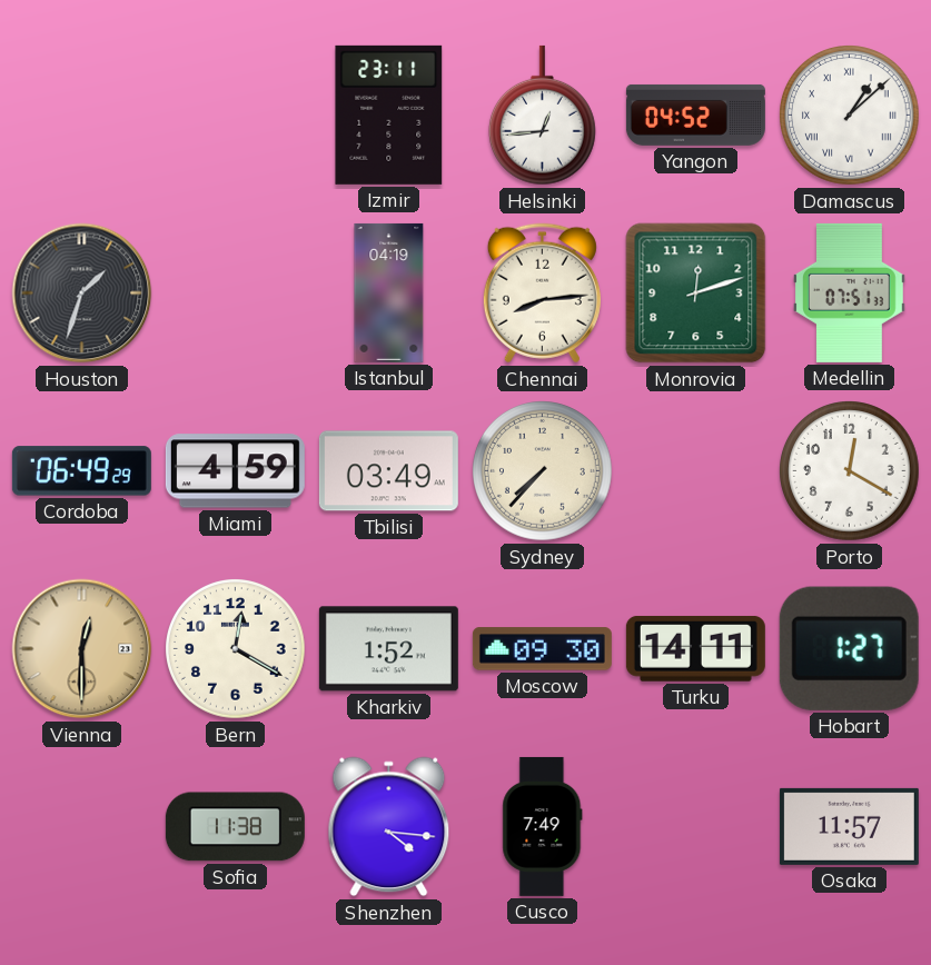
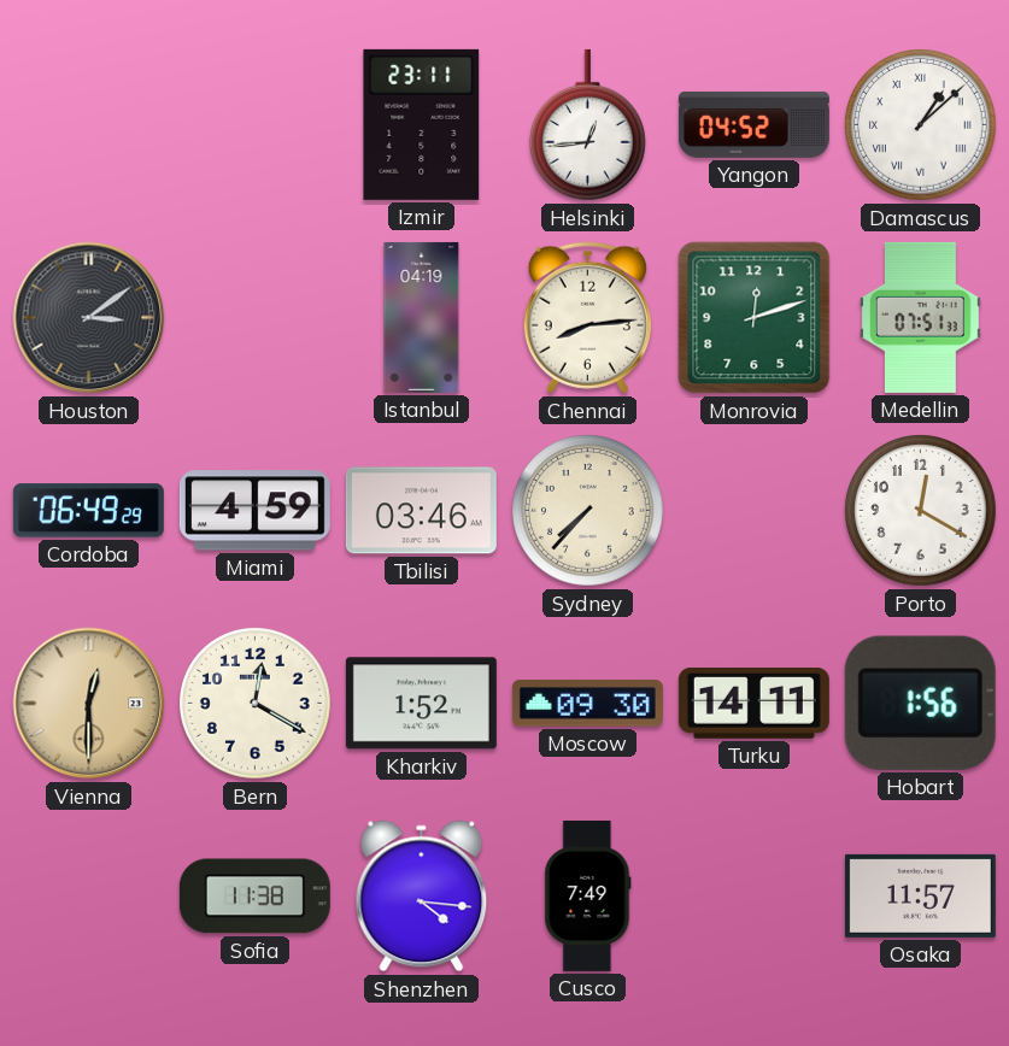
Houston: 1:33 -> 3:09 (89, 318)
Tbilisi: 03:49 -> 03:46 (421, 511)
Hobart: 1:27 -> 1:56 (920, 703)
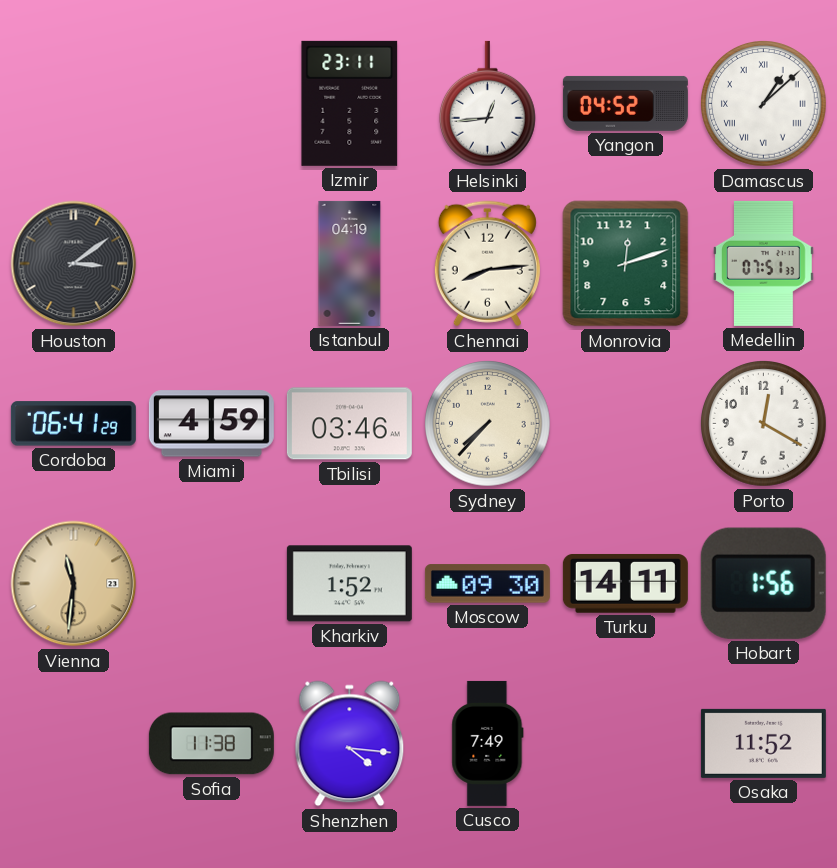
Cordoba: 06:49 -> 06:41 (73, 424)
Vienna: 12:30 -> 11:31 (74, 584)
Bern: 12:20 -> none (256, 704)
Osaka: 11:57 -> 11:52 (763, 743)
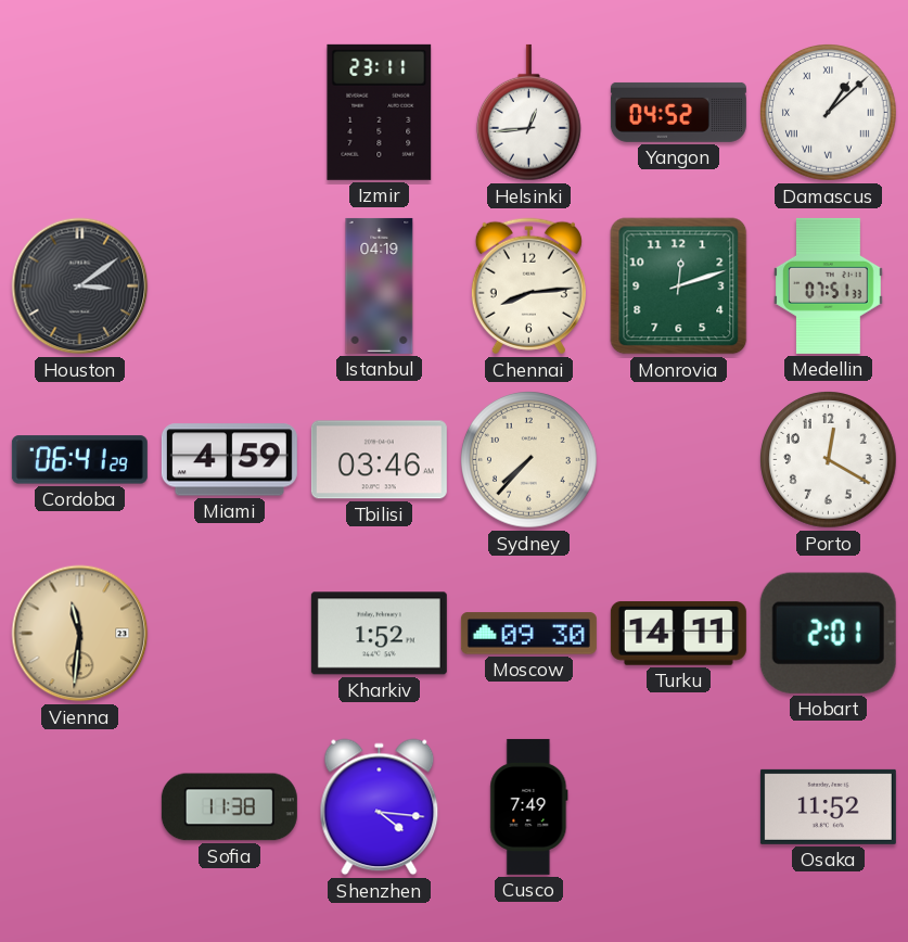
Hobart: 1:56 -> 2:01 (828, 633)
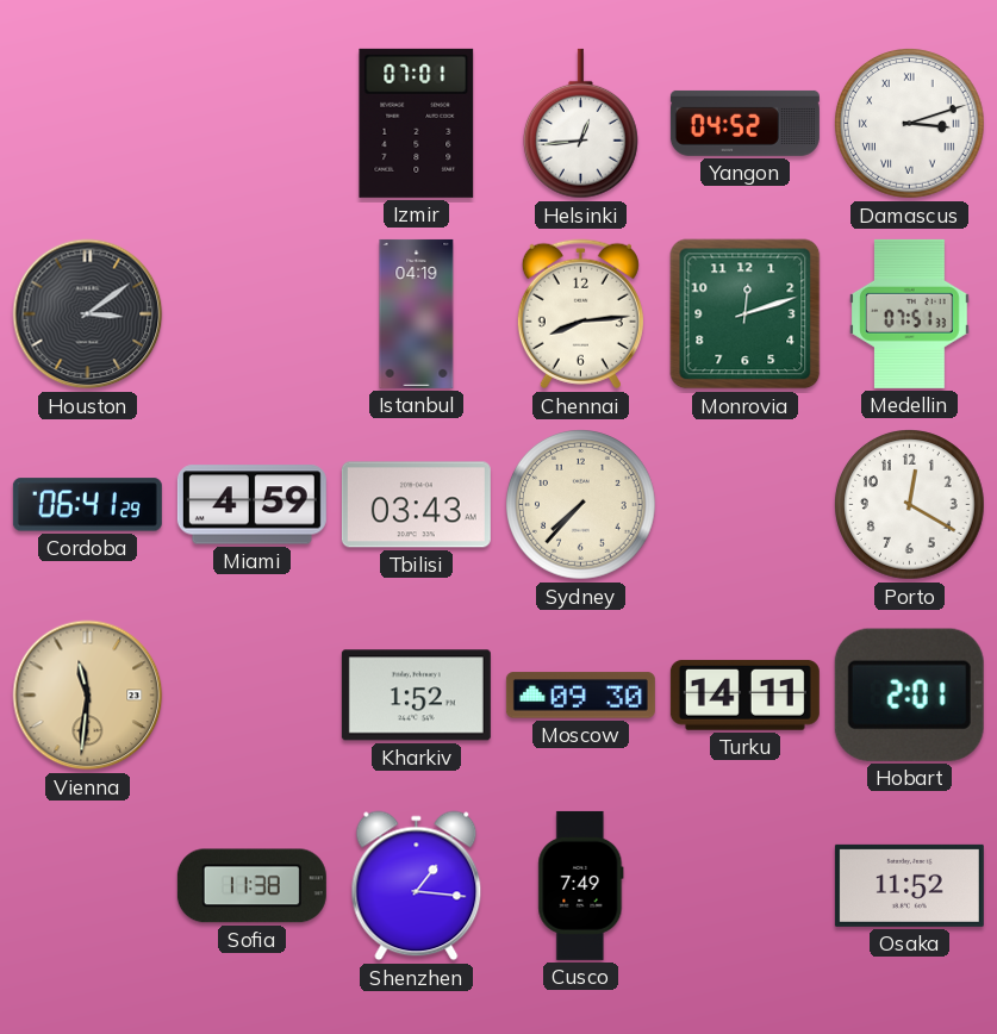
Izmir: 23:11 -> 07:01 (417, 123)
Damascus: 1:08 -> 3:12 (910, 124)
Tbilisi: 03:46 -> 03:43 (416, 505)
Shenzhen: 4:16 -> 1:16 (417, 886)
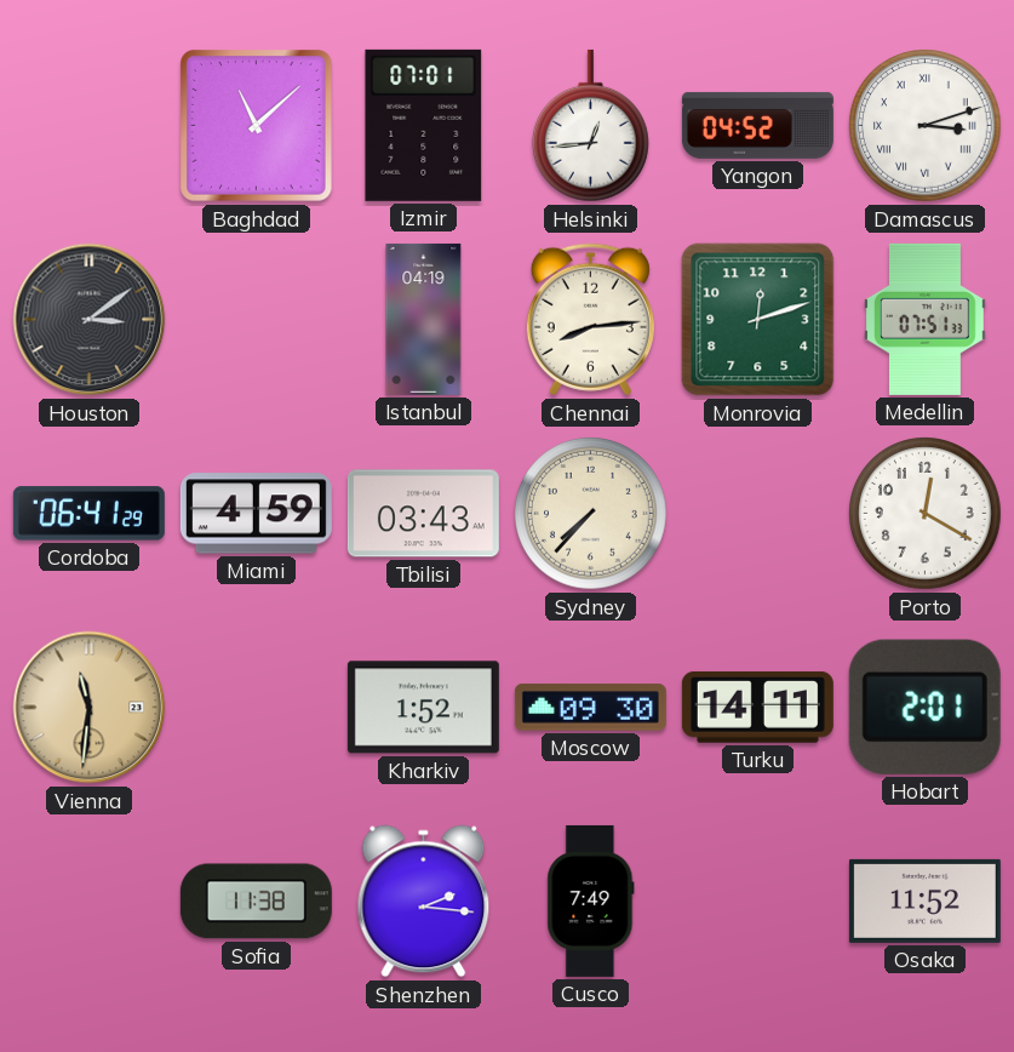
Baghdad: none -> 11:08 (257, 126)
Shenzhen: 1:16 -> 2:16 (424, 902)
